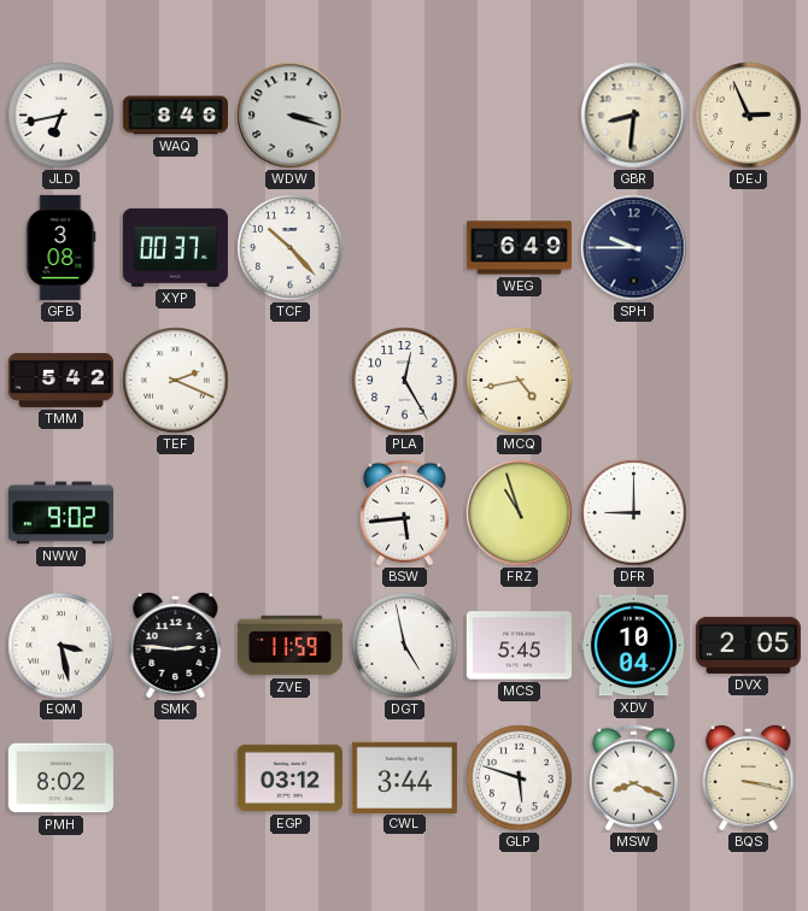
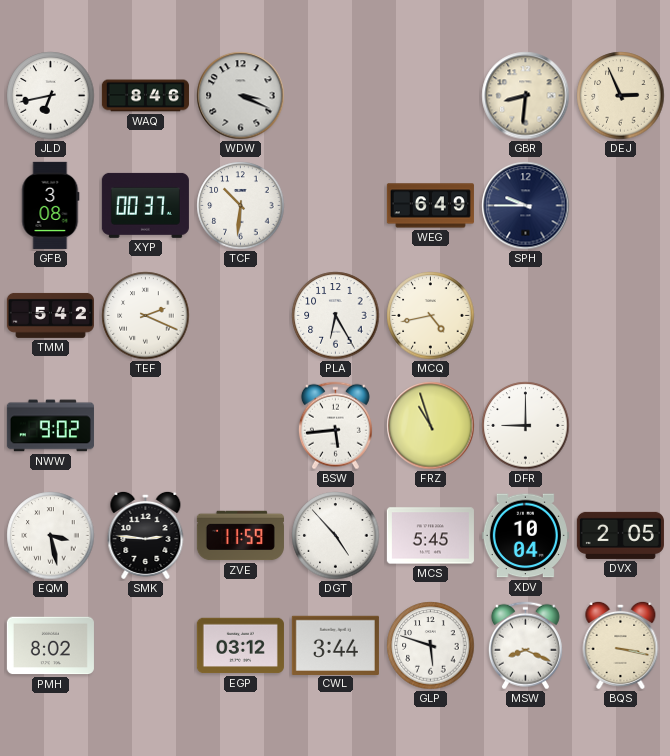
WDW: 3:18 -> 3:19 (241, 96)
TCF: 10:23 -> 10:31 (241, 206)
PLA: 12:25 -> 6:25 (336, 316)
DGT: 4:58 -> 4:53 (336, 536)
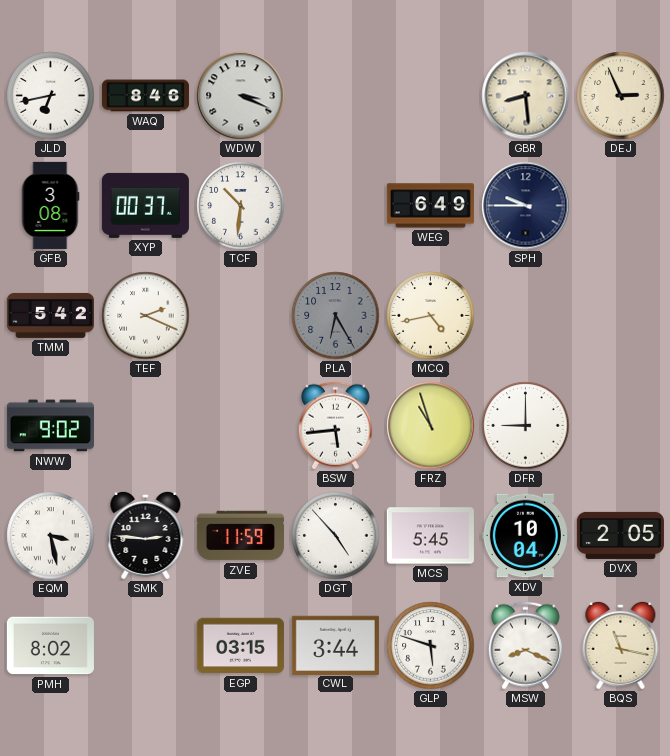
GBR: 8:31 -> 8:29 (526, 96)
PLA dial: white -> grey (336, 316)
EGP: 03:12 -> 03:15 (240, 646)
BQS: 3:17 -> 11:17 (621, 645)
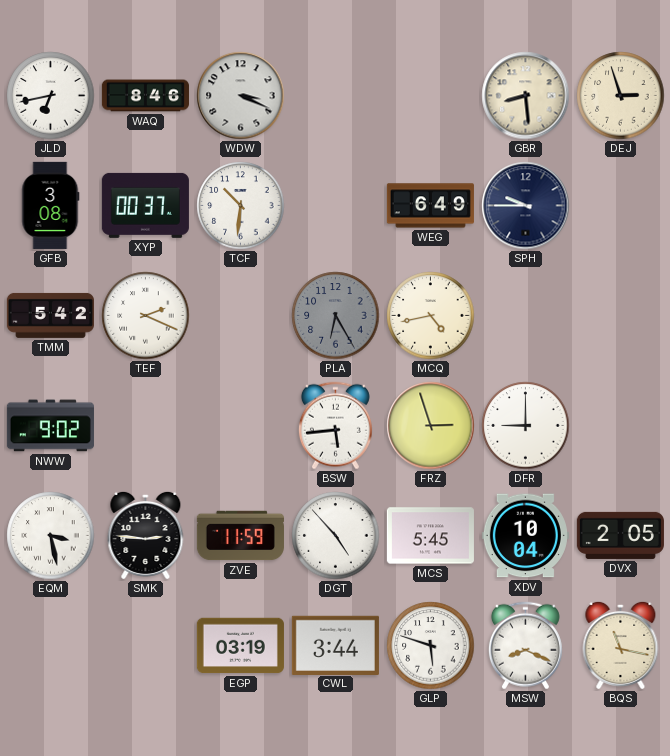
DEJ: 2:56 -> 2:57 (621, 96)
FRZ: 10:57 -> 2:57 (431, 426)
PMH: 8:02 -> none (50, 646)
EGP: 03:15 -> 03:19 (240, 646)
